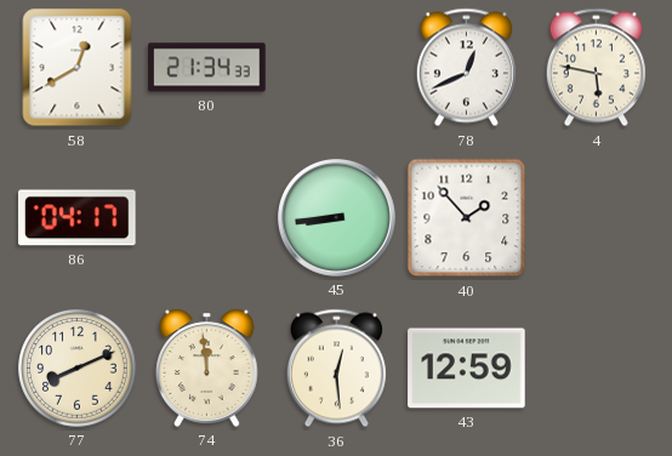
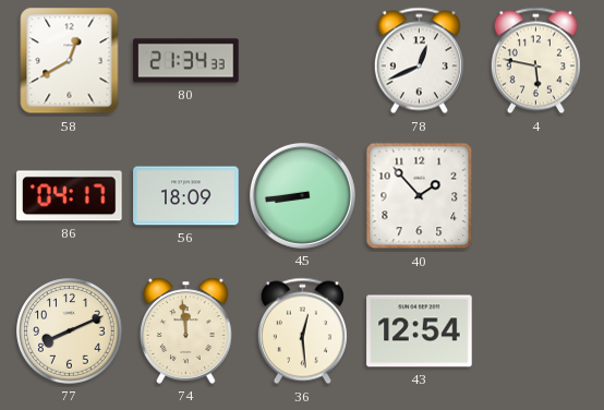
56: none -> 18:09 (186, 196)
43: 12:59 -> 12:54 (420, 331)
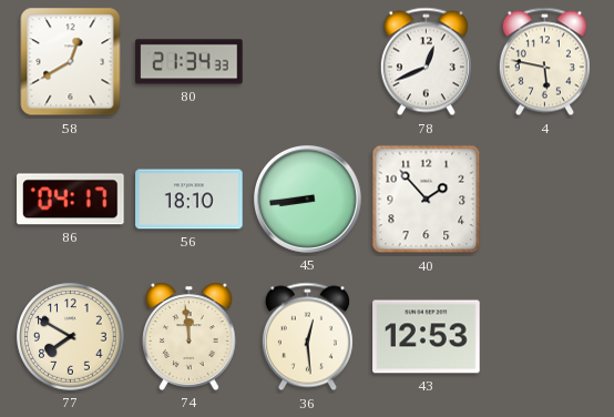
56: 18:09 -> 18:10 (190, 200)
77: 8:11 -> 7:50 (71, 337)
43: 12:54 -> 12:53 (427, 337)
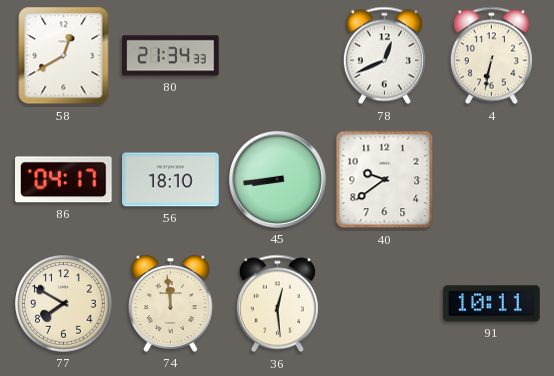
4: 5:47 -> 6:32 (491, 56)
40: 1:53 -> 9:39 (385, 180)
43: 12:53 -> none (427, 337)
91: none -> 10:11 (492, 304)
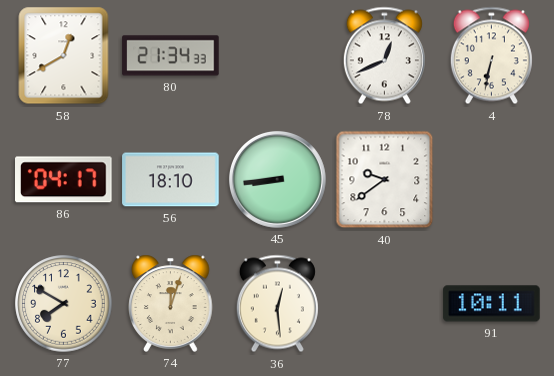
74: 11:59 -> 12:03 (171, 303)
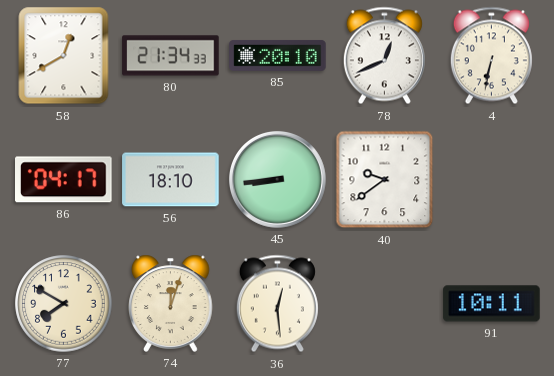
85: none -> 20:10 (278, 55)
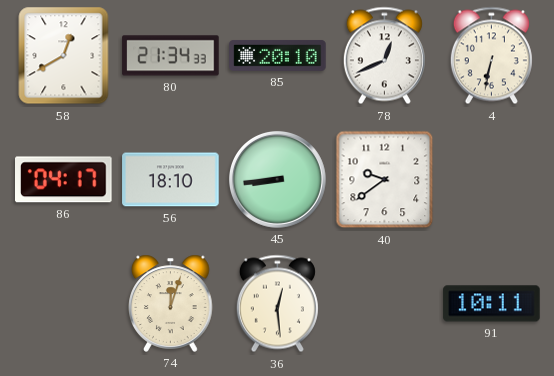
77: 7:50 -> none (64, 304)
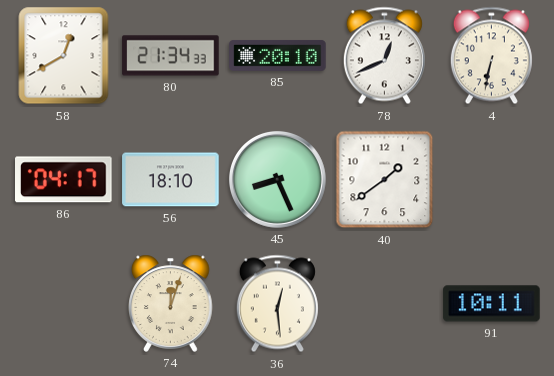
45: 8:44 -> 8:26 (277, 179)
40: 9:39 -> 1:39 (385, 180)
